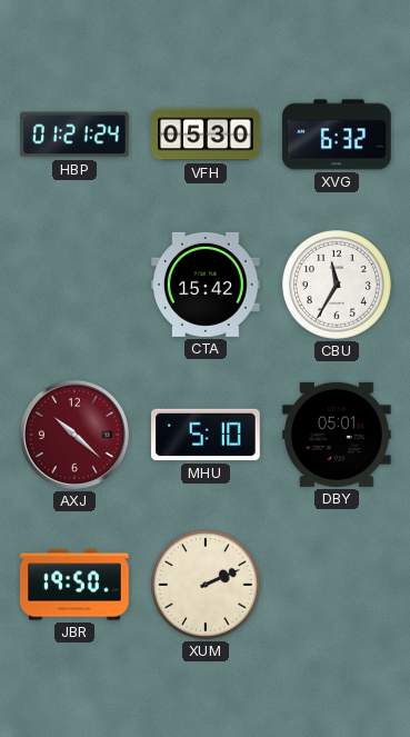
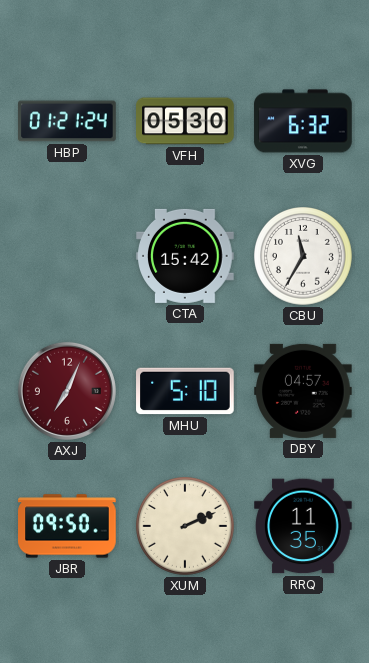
AXJ: 10:22 -> 7:04 (67, 391)
DBY: 05:01 -> 04:57 (303, 391)
JBR: 19:50 -> 09:50 (67, 526)
RRQ: none -> 11:35 (303, 526)
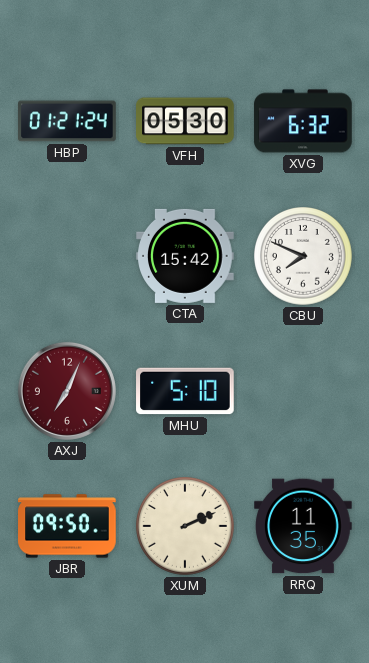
CBU: 11:35 -> 7:49 (304, 257)
DBY: 04:57 -> none (303, 391)
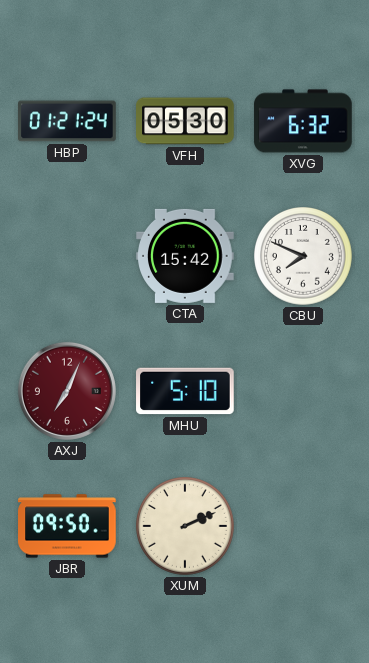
RRQ: 11:35 -> none (303, 526)
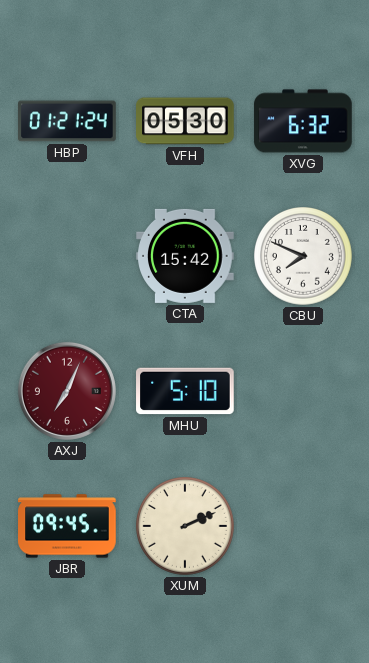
JBR: 09:50 -> 09:45 (67, 526)
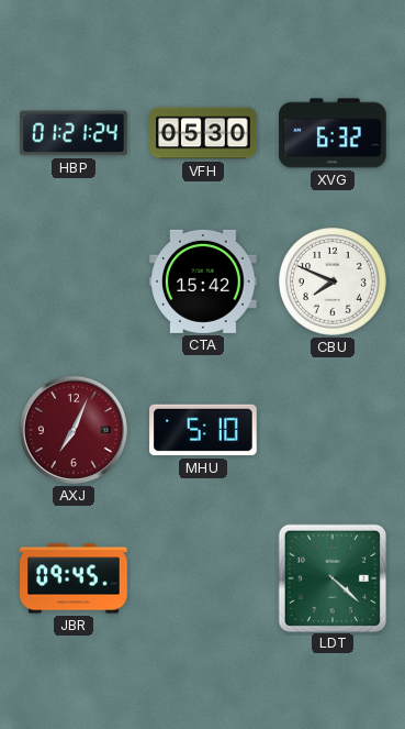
XUM: 2:11 -> none (186, 527)
LDT: none -> 4:22 (331, 577)
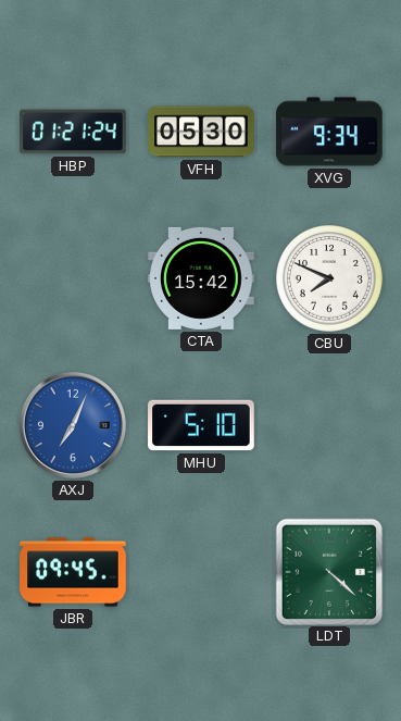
XVG: 6:32 -> 9:34 (329, 132)
AXJ dial: burgundy -> blue (73, 425)
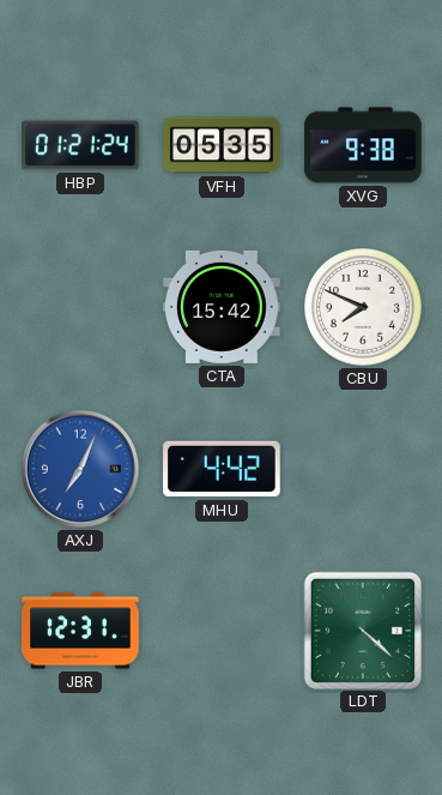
VFH: 05:30 -> 05:35 (222, 145)
XVG: 9:34 -> 9:38 (363, 145)
MHU: 5:10 -> 4:42 (222, 469)
JBR: 09:45 -> 12:31 (80, 631)
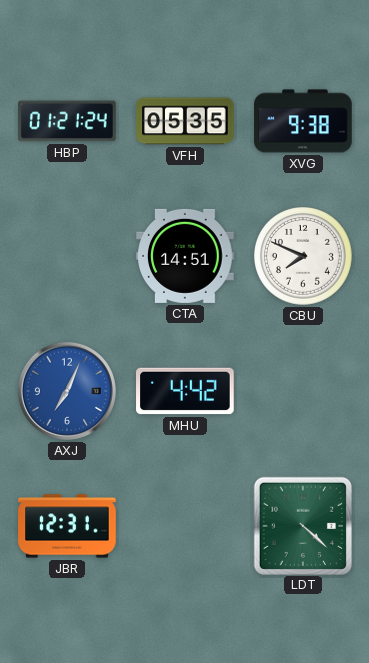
CTA: 15:42 -> 14:51 (185, 256)
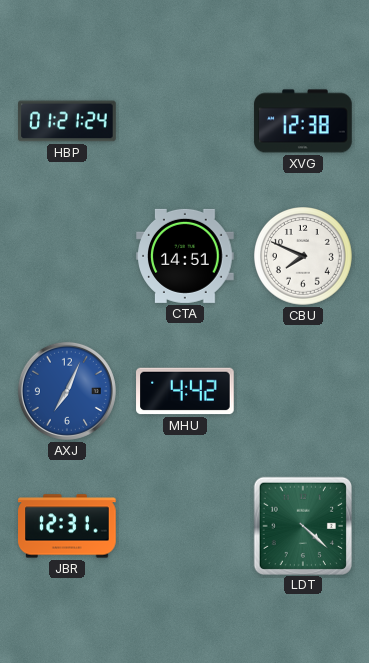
VFH: 05:35 -> none (185, 121)
XVG: 9:38 -> 12:38 (303, 121)
